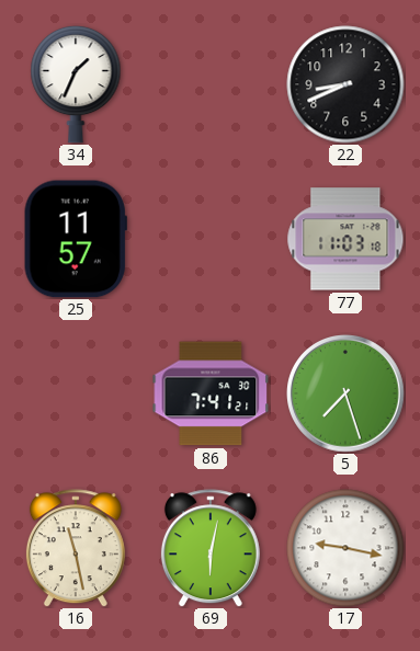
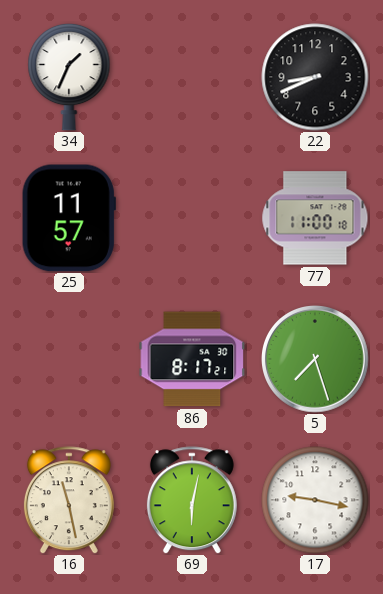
77: 11:03 -> 11:00 (315, 218)
86: 7:41 -> 8:17 (192, 359)
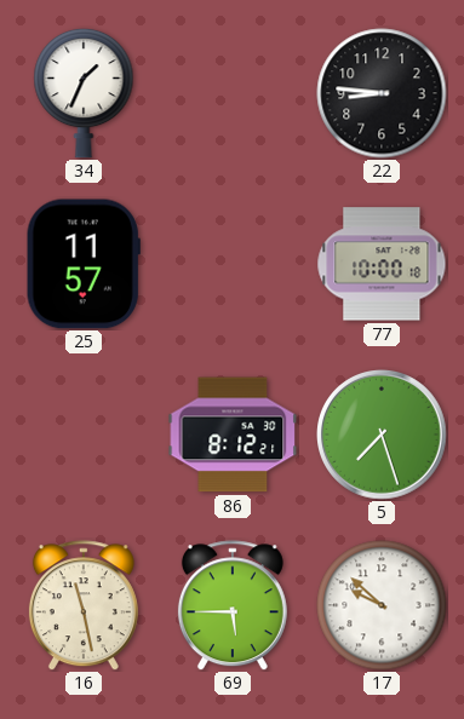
22: 8:41 -> 8:46 (382, 93)
77: 11:00 -> 10:00 (382, 264)
86: 8:17 -> 8:12 (233, 435)
69: 6:02 -> 5:45 (233, 605)
17: 9:17 -> 9:52 (382, 605)
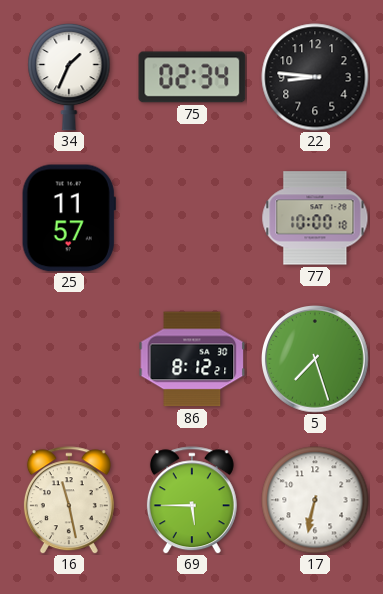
75: none -> 02:34 (192, 77)
17: 9:52 -> 6:32 (315, 500)
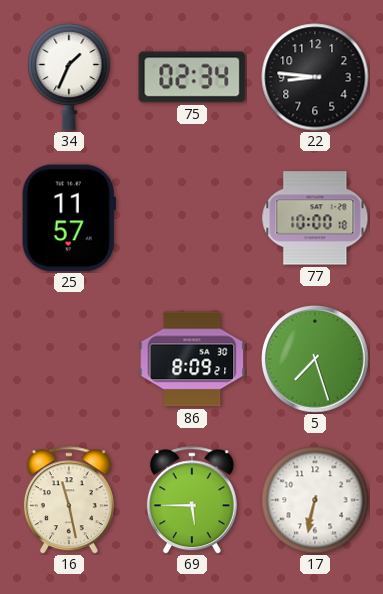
86: 8:12 -> 8:09 (192, 359)
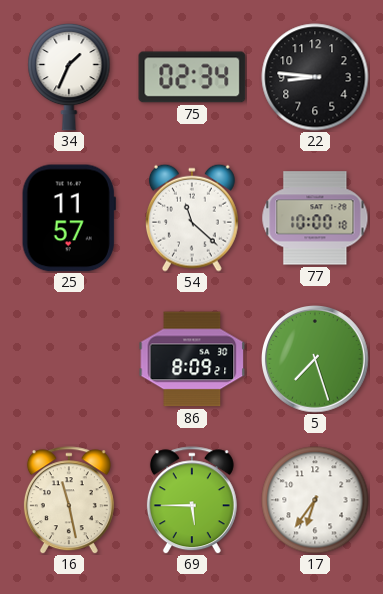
54: none -> 11:22 (192, 218)
17: 6:32 -> 6:36 (315, 500)
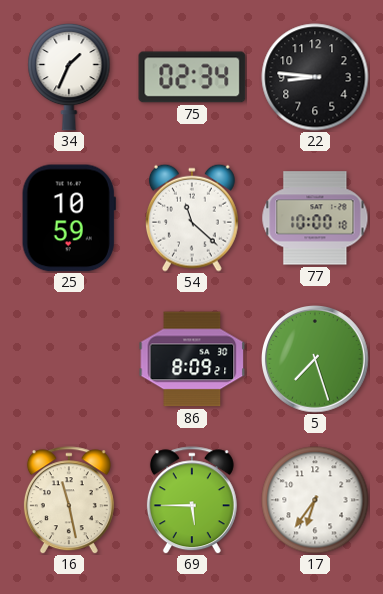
25: 11:57 -> 10:59 (69, 218)
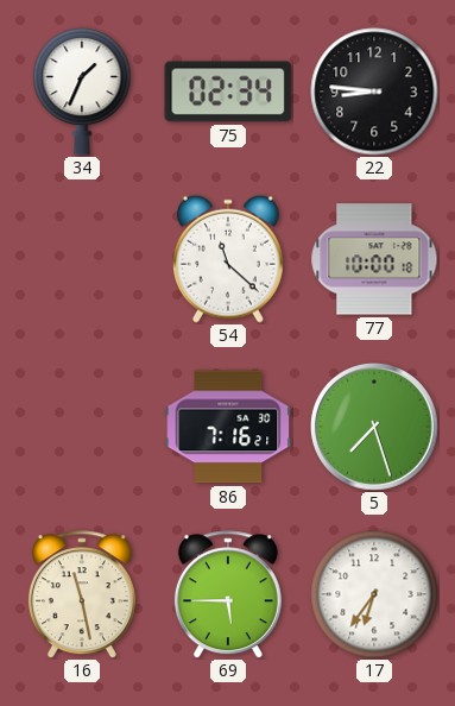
25: 10:59 -> none (69, 218)
86: 8:09 -> 7:16 (228, 427)
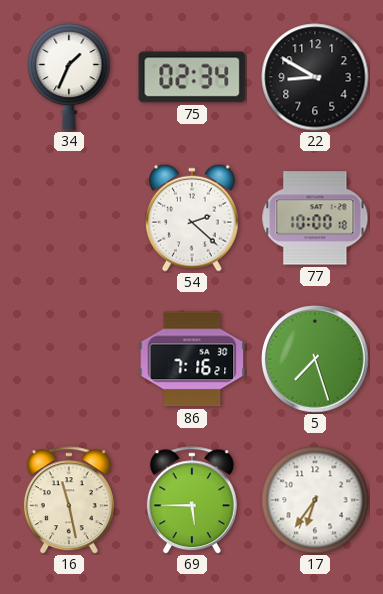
22: 8:46 -> 8:50 (315, 77)
54: 11:22 -> 2:22 (192, 218)
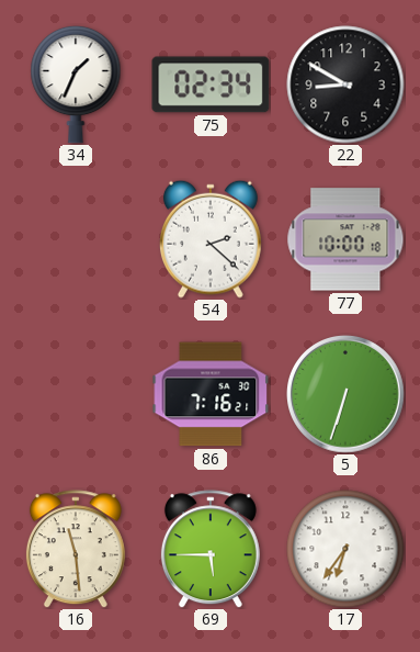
5: 7:27 -> 6:33 (345, 394)
16: 11:28 -> 11:29 (76, 549)
